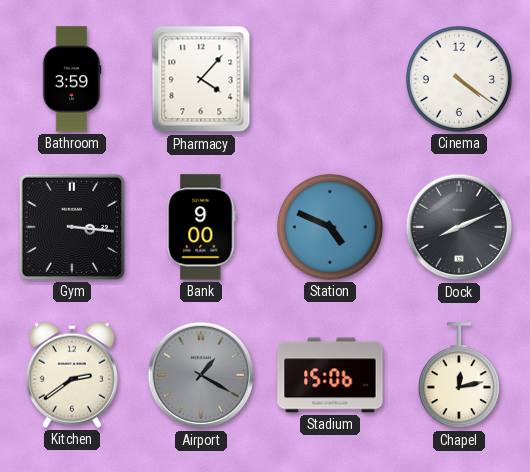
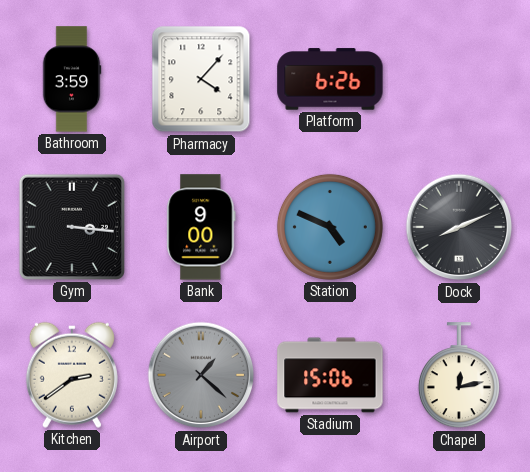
Platform: none -> 6:26 (330, 79)
Cinema: 4:21 -> none (459, 79)
Airport: 1:20 -> 1:22 (201, 375)
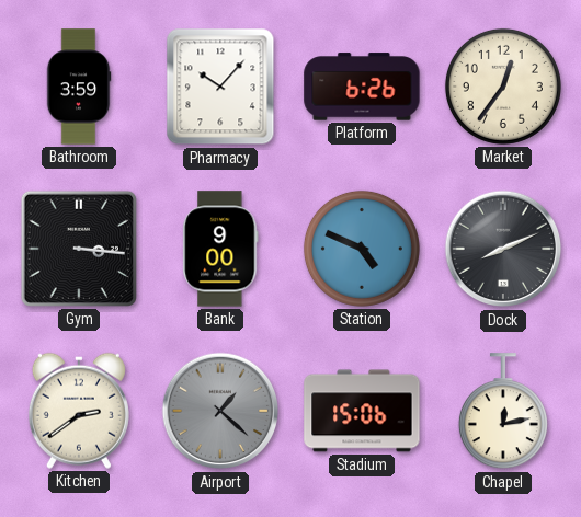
Pharmacy: 4:07 -> 10:07 (220, 87)
Market: none -> 12:36 (503, 87)
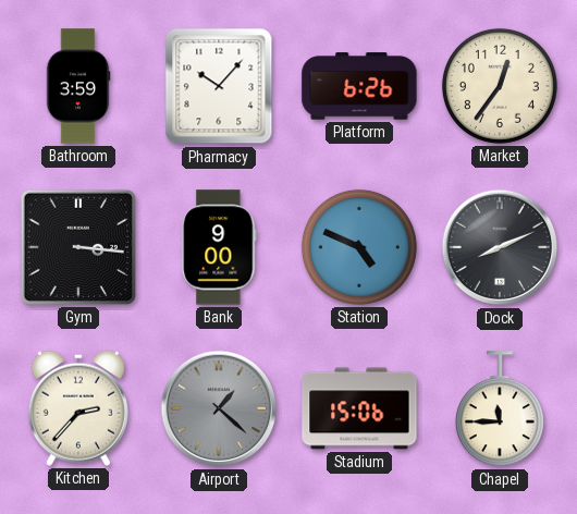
Kitchen: 2:39 -> 2:37 (78, 408)
Chapel: 12:13 -> 11:45 (500, 409)
